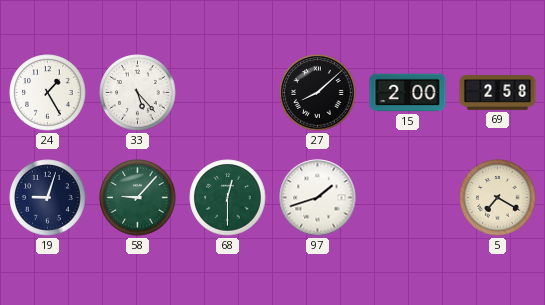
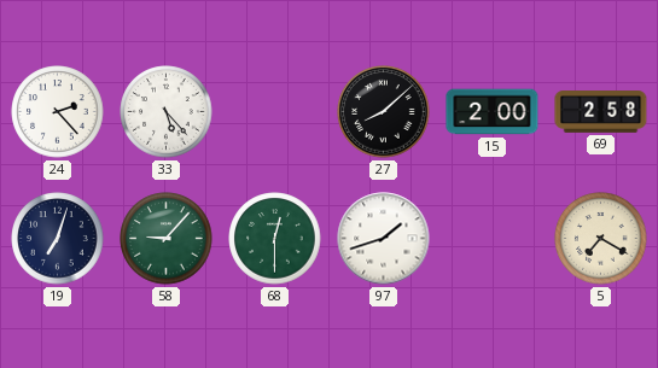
24: 1:25 -> 2:23 (58, 112)
19: 9:03 -> 7:03 (58, 239)
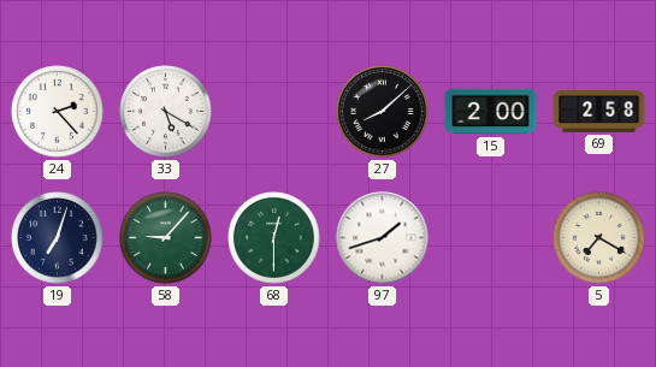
33: 5:23 -> 5:20 (166, 112)
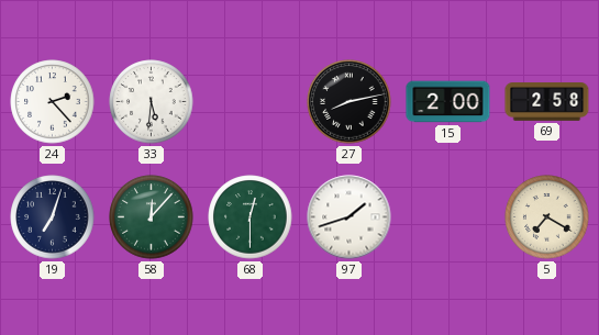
33: 5:20 -> 5:31 (152, 102)
27: 8:08 -> 8:13 (350, 102)
58: 9:07 -> 12:07 (152, 217)
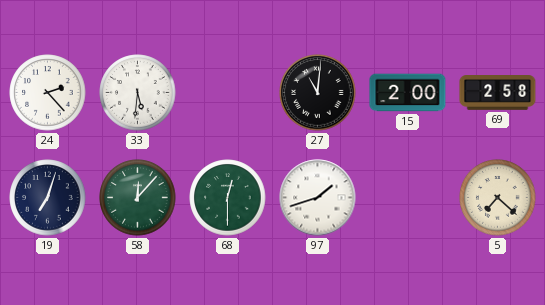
27: 8:13 -> 11:01 (318, 93)
5: 7:20 -> 7:22 (498, 198)
